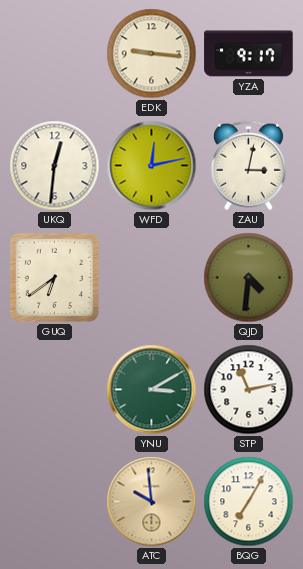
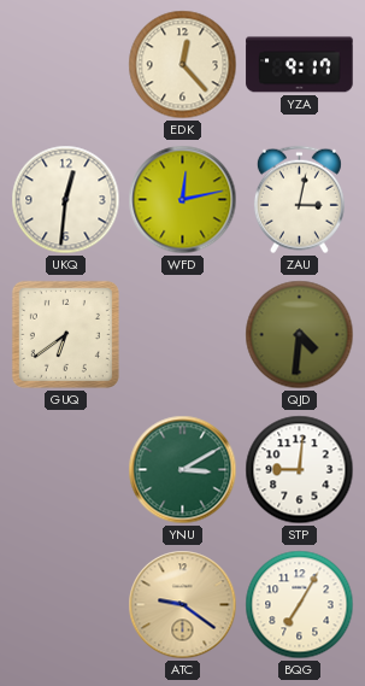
EDK: 9:16 -> 12:23 (183, 65)
STP: 11:13 -> 9:01 (300, 470)
ATC: 9:59 -> 9:21 (183, 605)
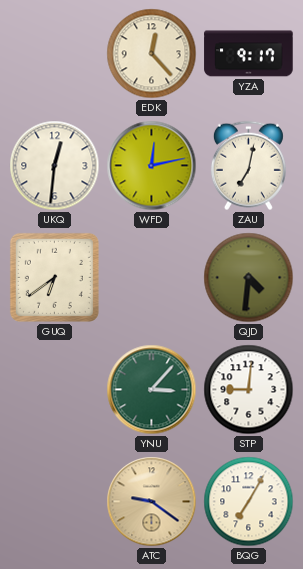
ZAU: 3:02 -> 7:02 (248, 166)
YNU: 3:10 -> 3:07 (152, 390)
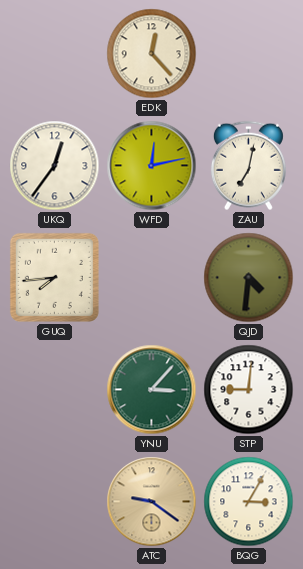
YZA: 9:17 -> none (249, 54)
UKQ: 12:31 -> 12:36 (55, 166)
GUQ: 6:39 -> 7:44 (54, 277)
BQG: 7:05 -> 3:05 (249, 502)
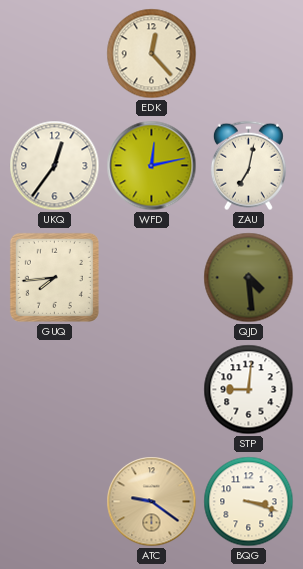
QJD: 4:31 -> 4:29 (249, 278)
YNU: 3:07 -> none (152, 390)
BQG: 3:05 -> 3:18 (249, 502)
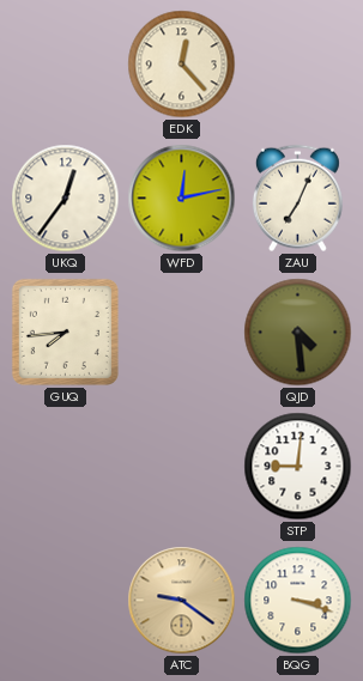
ZAU: 7:02 -> 7:04 (297, 199)
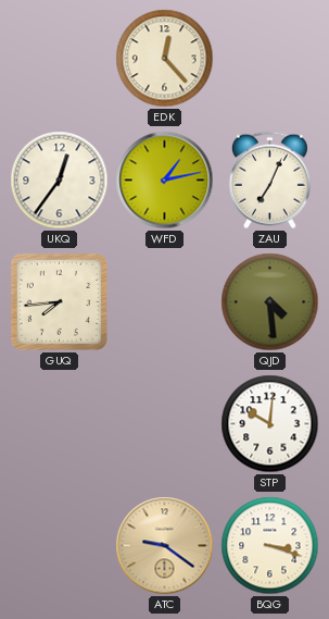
WFD: 12:13 -> 1:13 (165, 181)
STP: 9:01 -> 10:01 (270, 424)
